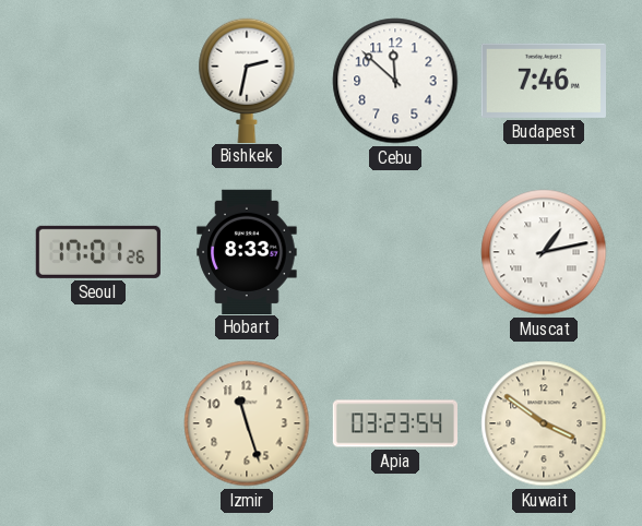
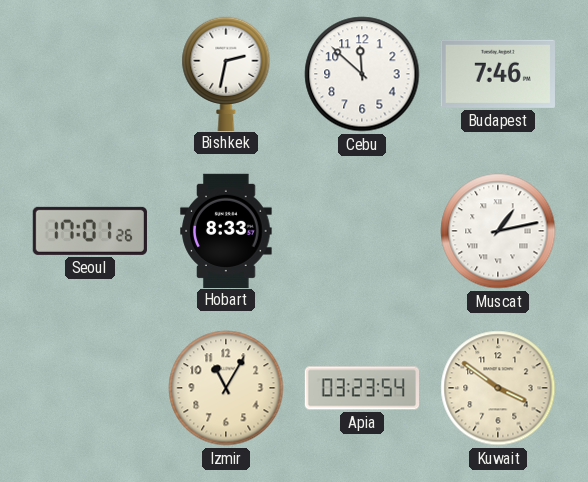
Izmir: 11:27 -> 11:05 (226, 388)
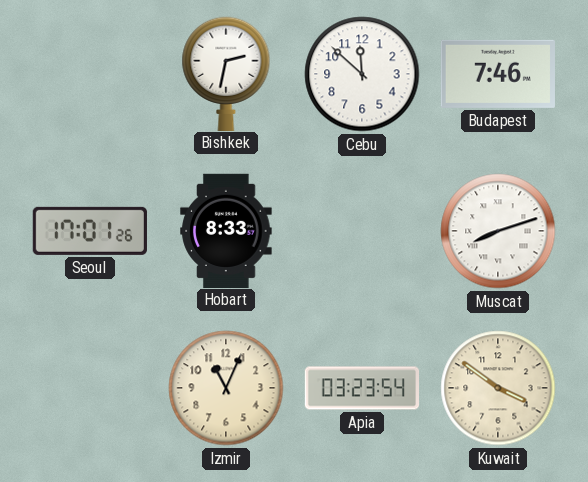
Muscat: 1:13 -> 8:12 (498, 231)
Izmir: 11:05 -> 11:04 (226, 388)
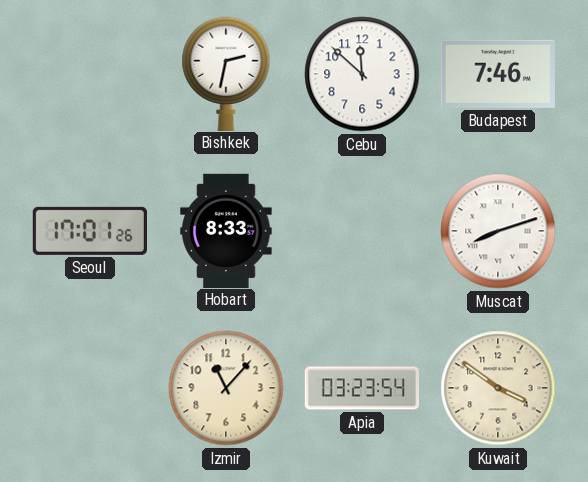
Izmir: 11:04 -> 11:07 (226, 388)
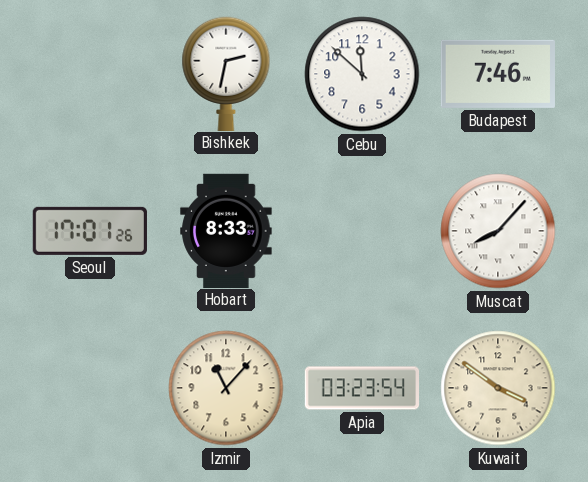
Muscat: 8:12 -> 8:07 (498, 231)
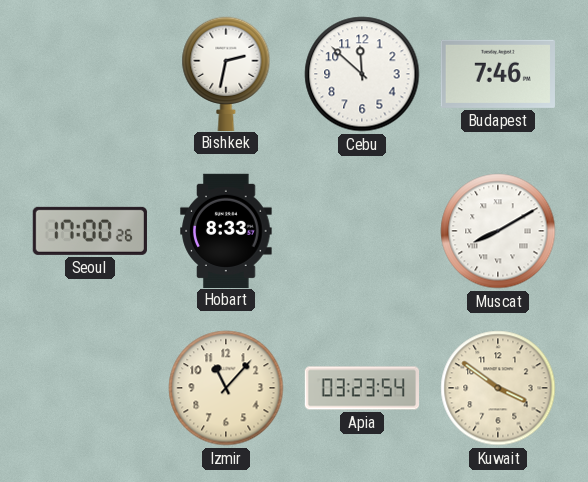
Seoul: 17:01 -> 17:00 (90, 231)
Muscat: 8:07 -> 8:10 (498, 231)
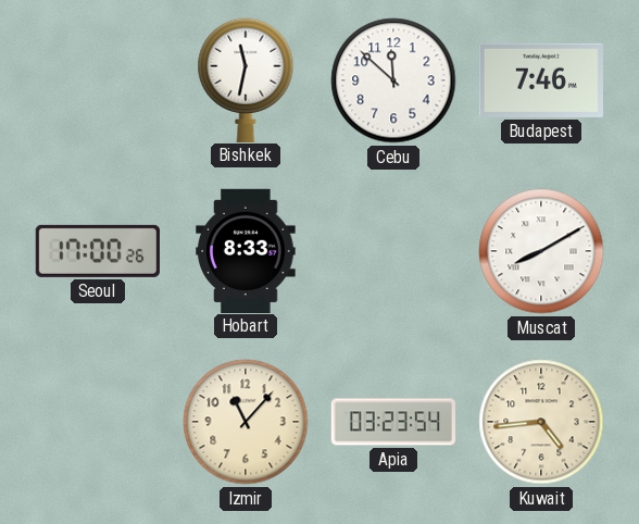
Bishkek: 2:32 -> 11:32 (246, 79)
Kuwait: 3:51 -> 4:44 (541, 422)
